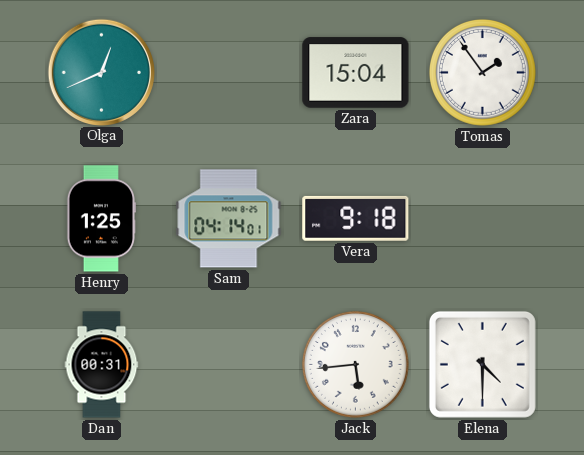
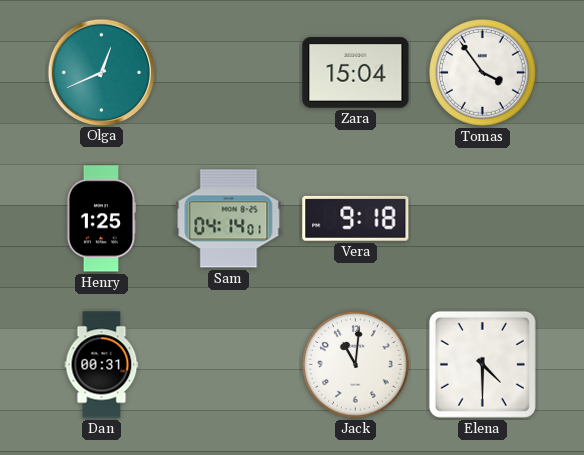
Tomas: 1:54 -> 3:54 (482, 72)
Jack: 5:44 -> 11:01 (355, 364)
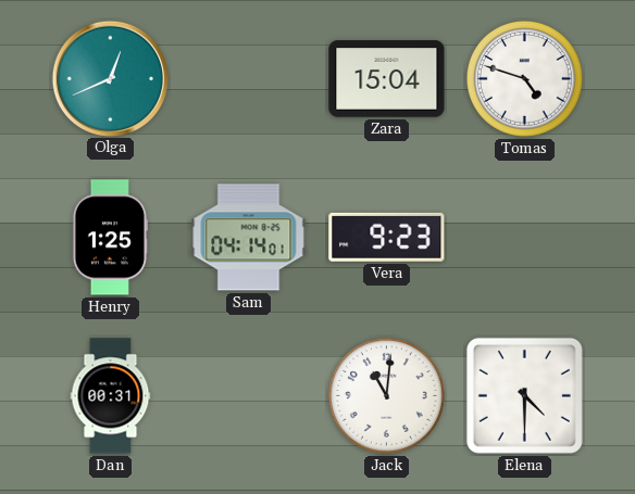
Tomas: 3:54 -> 4:48 (524, 78)
Vera: 9:18 -> 9:23 (387, 237)
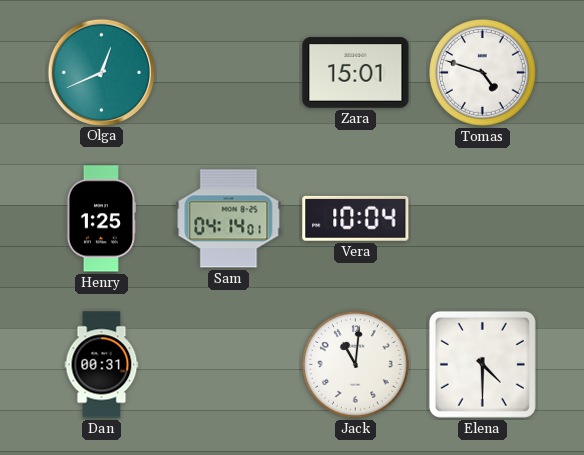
Zara: 15:04 -> 15:01 (356, 73)
Vera: 9:23 -> 10:04 (356, 218)
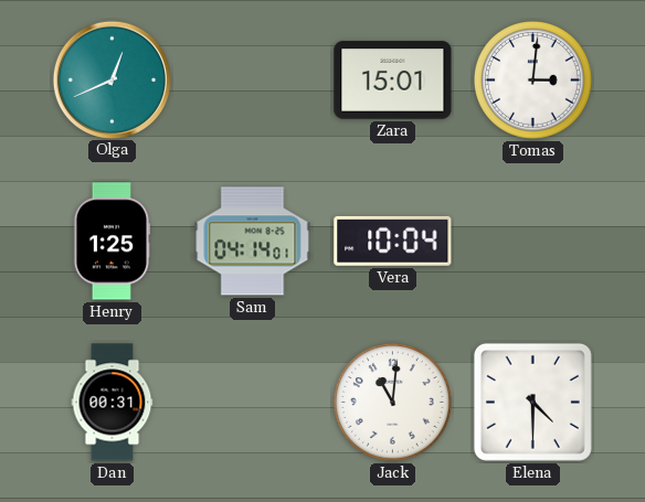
Tomas: 4:48 -> 3:01 (532, 79)
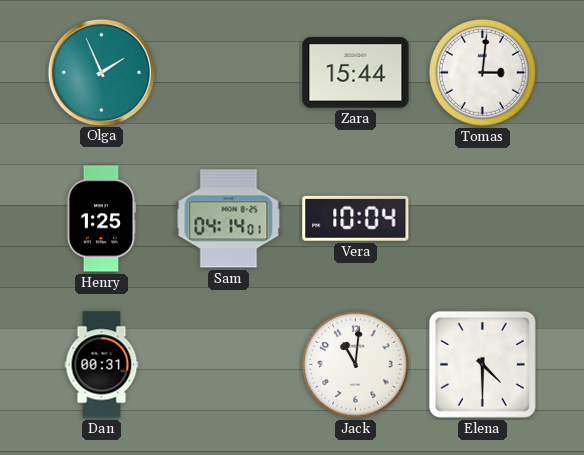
Olga: 12:41 -> 1:56 (101, 72)
Zara: 15:01 -> 15:44 (356, 73)
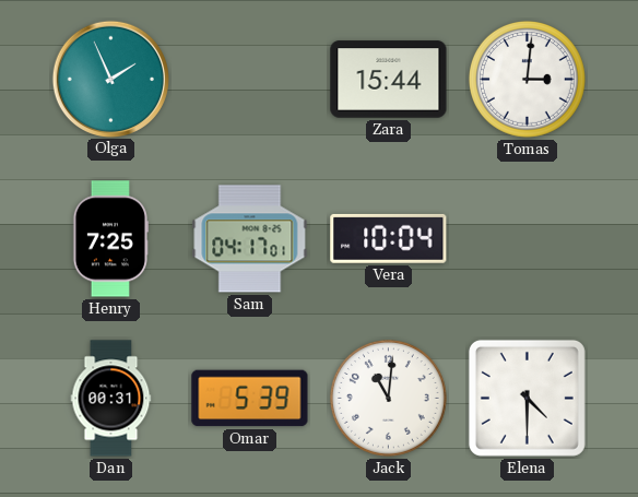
Henry: 1:25 -> 7:25 (110, 239)
Sam: 04:14 -> 04:17 (250, 239)
Omar: none -> 5:39 (250, 399)
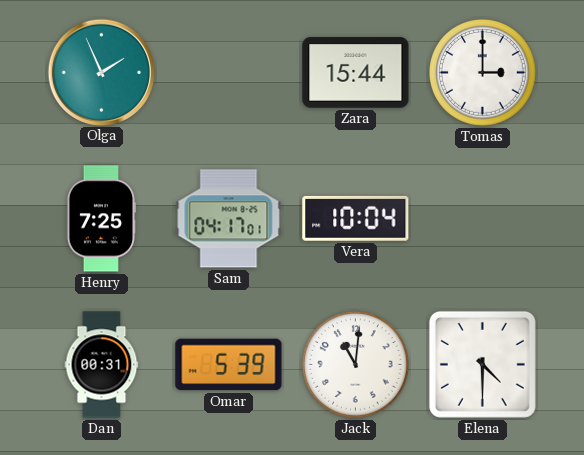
Tomas: 3:01 -> 3:00 (482, 72)
